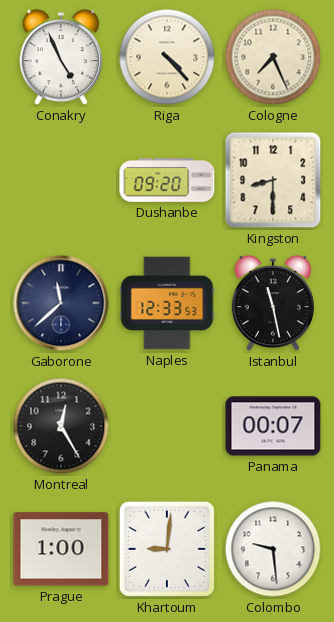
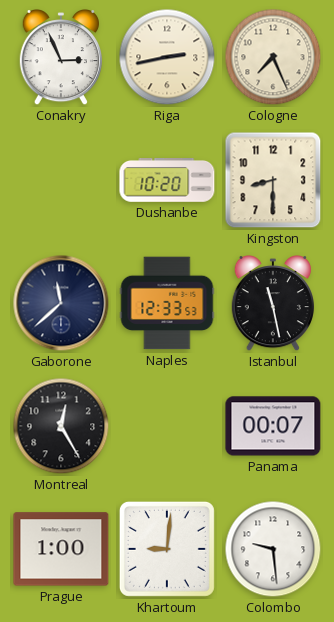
Conakry: 4:56 -> 2:56 (61, 58)
Riga: 4:23 -> 2:43 (167, 57)
Dushanbe: 09:20 -> 10:20 (167, 181)
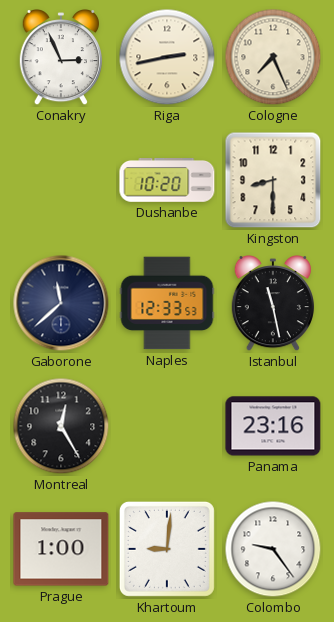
Panama: 00:07 -> 23:16 (273, 426)
Colombo: 9:29 -> 9:24 (273, 549)
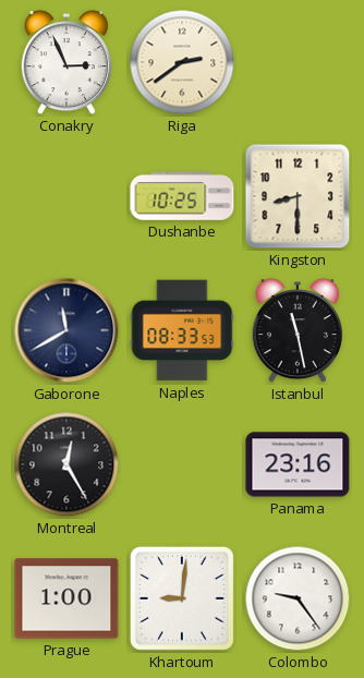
Riga: 2:43 -> 2:39 (182, 62)
Cologne: 7:26 -> none (273, 57)
Dushanbe: 10:20 -> 10:25 (182, 197)
Gaborone: 11:38 -> 11:40 (66, 330)
Naples: 12:33 -> 08:33 (182, 330)
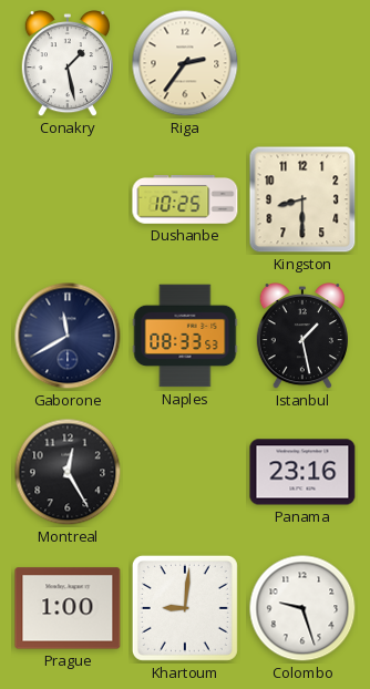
Conakry: 2:56 -> 1:28 (68, 64)
Riga: 2:39 -> 2:36 (185, 63)
Istanbul: 11:28 -> 1:28 (302, 337)
Colombo: 9:24 -> 9:27 (302, 608)
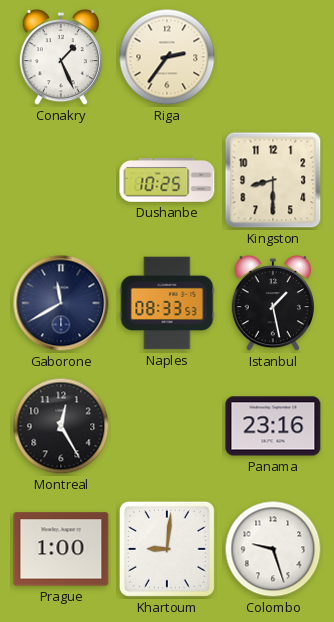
Conakry: 1:28 -> 1:26 (61, 58)
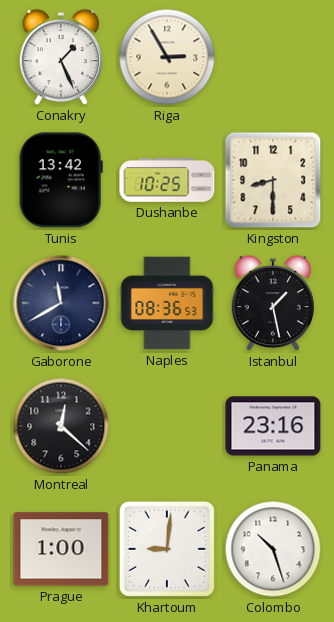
Riga: 2:36 -> 2:55 (167, 57)
Tunis: none -> 13:42 (61, 180)
Naples: 08:33 -> 08:36 (167, 303)
Montreal: 12:25 -> 12:22 (61, 426)
Colombo: 9:27 -> 10:27 (273, 549)
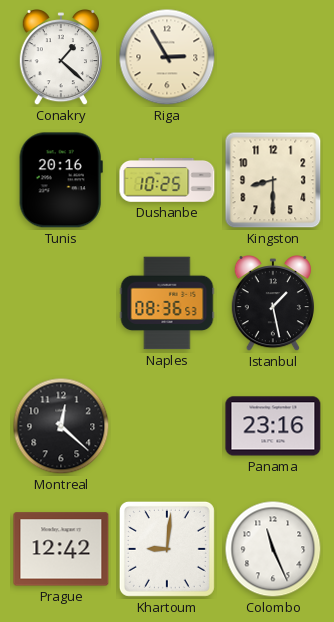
Conakry: 1:26 -> 1:22 (61, 58)
Tunis: 13:42 -> 20:16 (61, 180)
Gaborone: 11:40 -> none (61, 303)
Prague: 1:00 -> 12:42 (61, 549)
Colombo: 10:27 -> 11:26 (273, 549)
